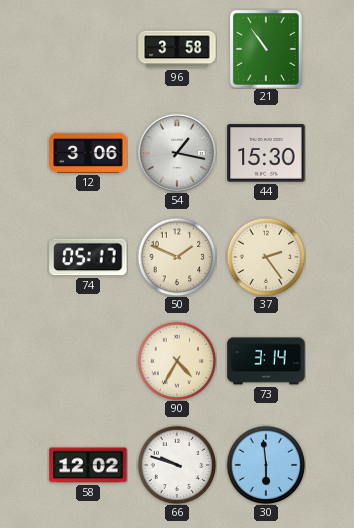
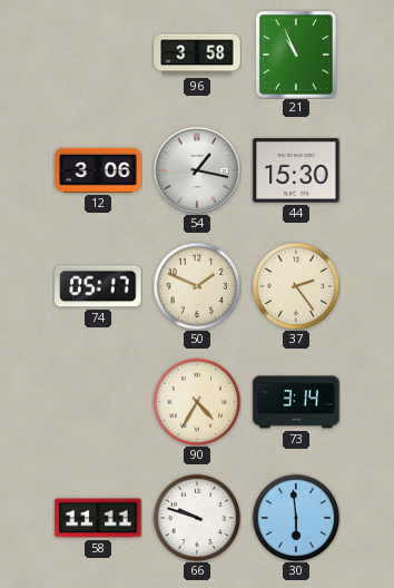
21: 10:54 -> 10:56 (296, 55)
58: 12:02 -> 11:11 (98, 518)
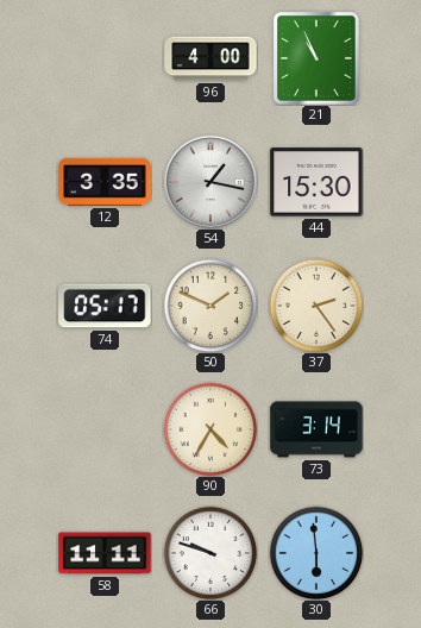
96: 3:58 -> 4:00 (211, 58)
12: 3:06 -> 3:35 (105, 182)
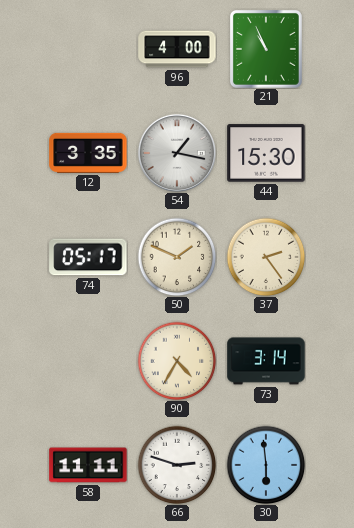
66: 9:48 -> 2:48 (177, 465)
